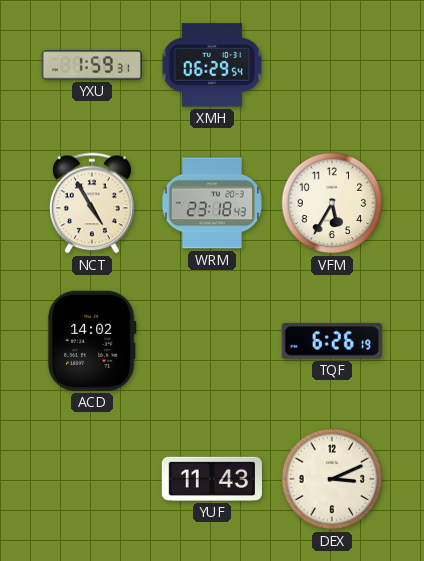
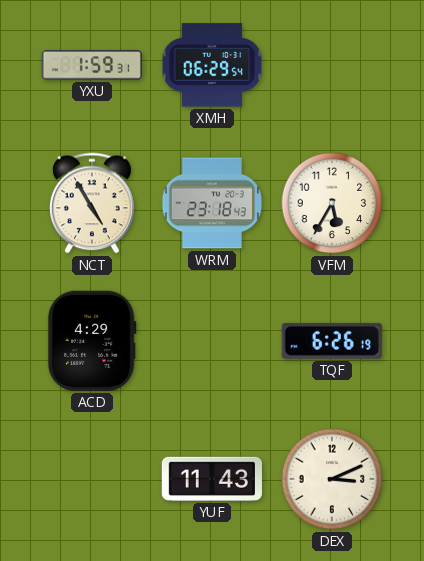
ACD: 14:02 -> 4:29 (92, 341)
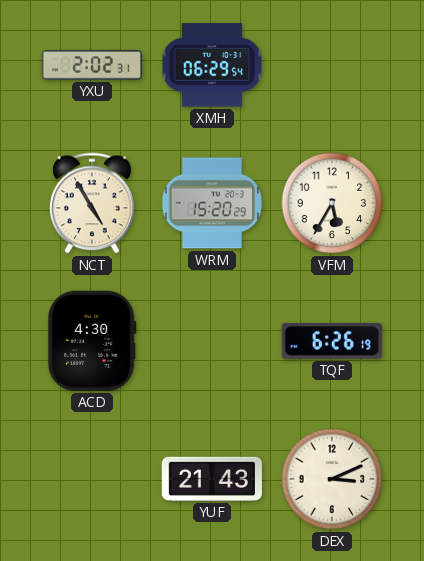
YXU: 1:59 -> 2:02 (92, 65)
WRM: 23:18 -> 15:20 (211, 203)
ACD: 4:29 -> 4:30 (92, 341)
YUF: 11:43 -> 21:43 (212, 479)
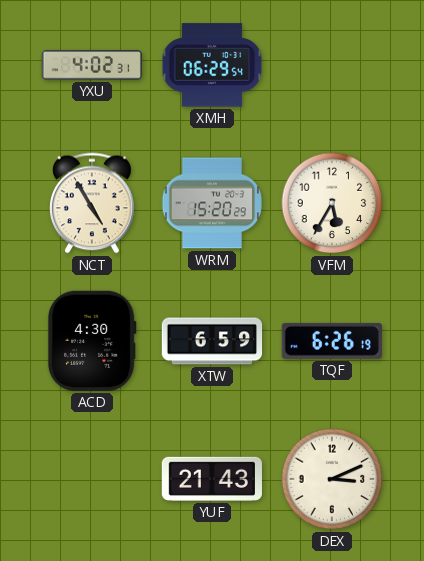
YXU: 2:02 -> 4:02 (92, 65)
XTW: none -> 6:59 (212, 341)
